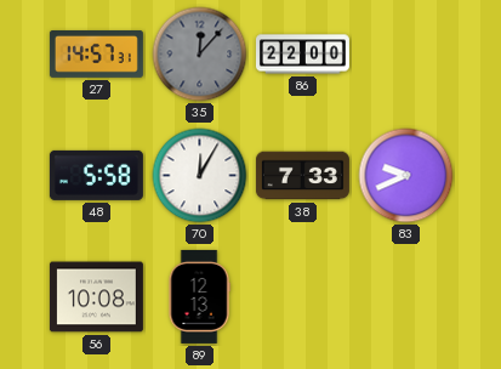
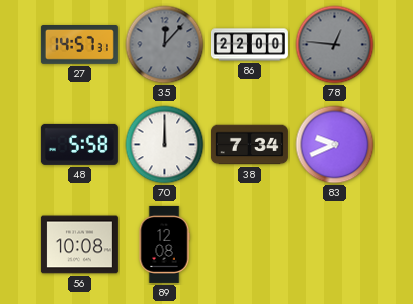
78: none -> 12:46 (335, 45)
70: 12:05 -> 12:00 (165, 145)
38: 7:33 -> 7:34 (249, 145)
89: 12:13 -> 12:08 (164, 244)
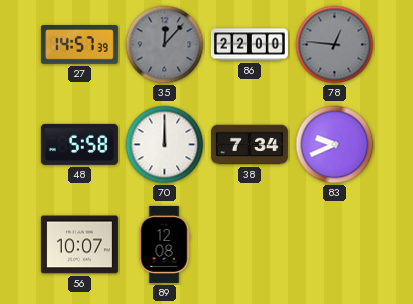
27: 14:57:31 -> 14:57:39 (79, 45)
56: 10:08 -> 10:07 (79, 245)
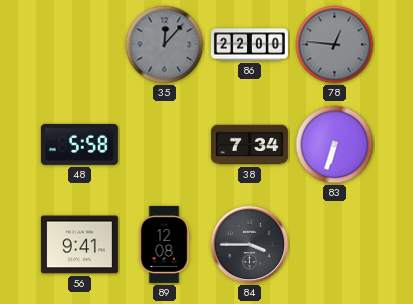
27: 14:57 -> none (79, 45)
70: 12:00 -> none (165, 145)
83: 9:41 -> 6:33 (335, 145)
56: 10:07 -> 9:41 (79, 245)
84: none -> 3:45 (250, 245)
